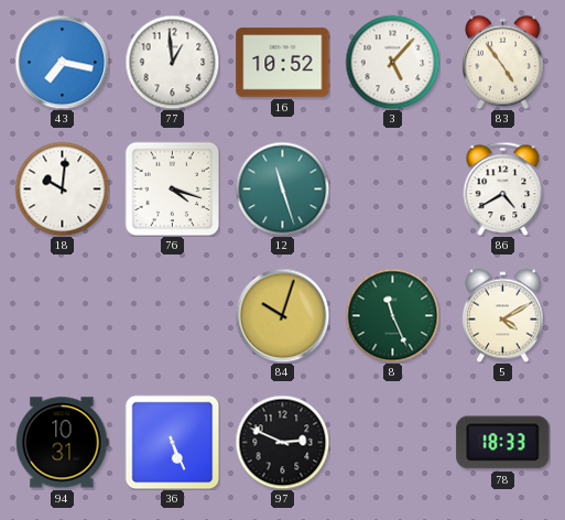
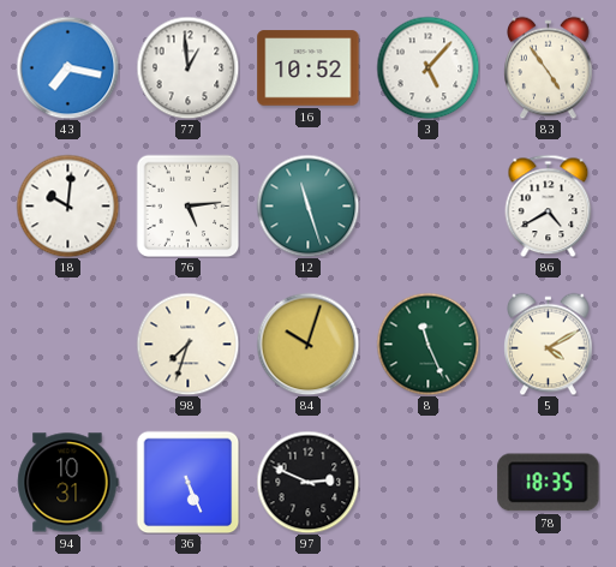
76: 4:18 -> 5:14 (187, 205)
98: none -> 7:33 (187, 344)
78: 18:33 -> 18:35 (549, 483)
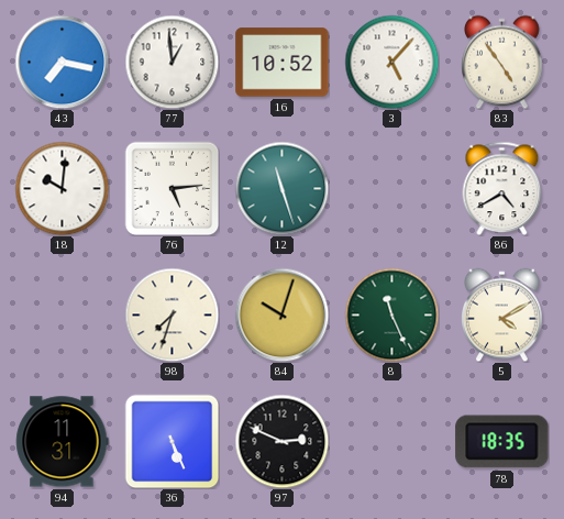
94: 10:31 -> 11:31 (63, 442)
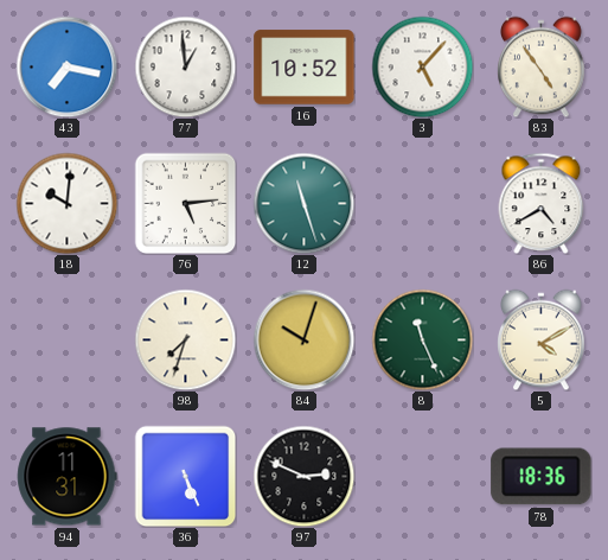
78: 18:35 -> 18:36 (542, 477)
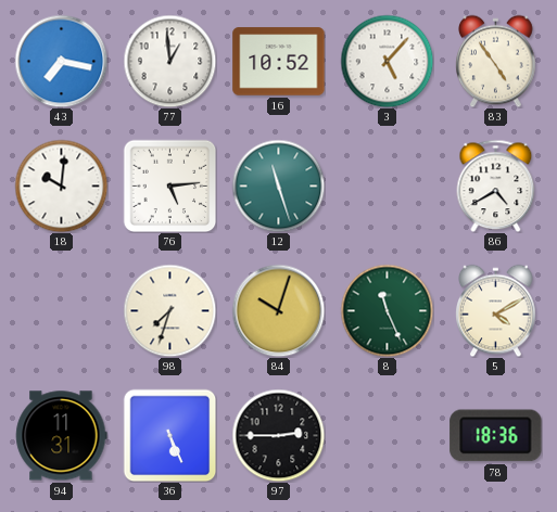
97: 2:49 -> 2:45 (278, 435)
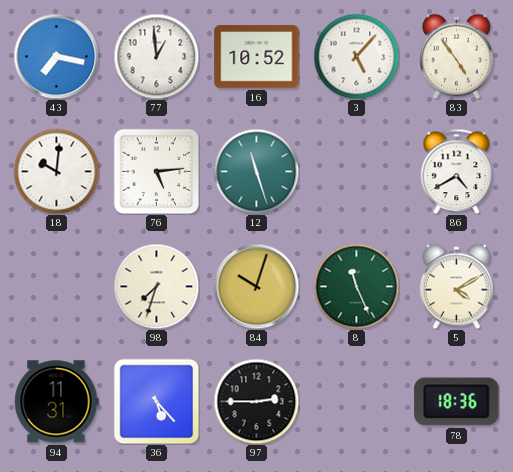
36: 5:26 -> 5:23 (156, 401)
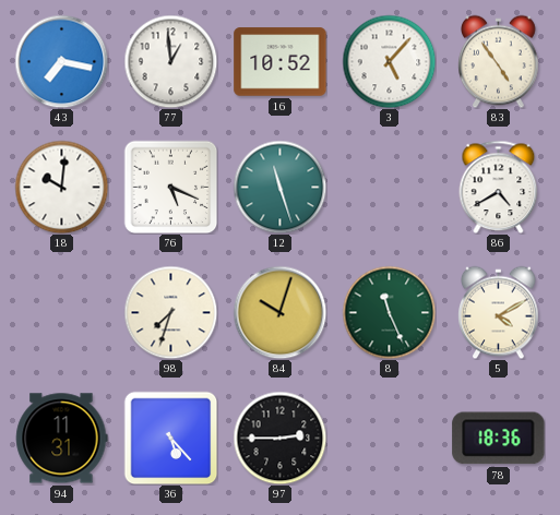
76: 5:14 -> 5:19 (170, 187)
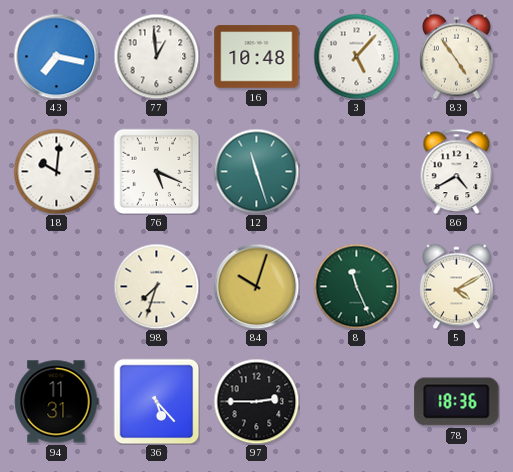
16: 10:52 -> 10:48 (257, 57)
